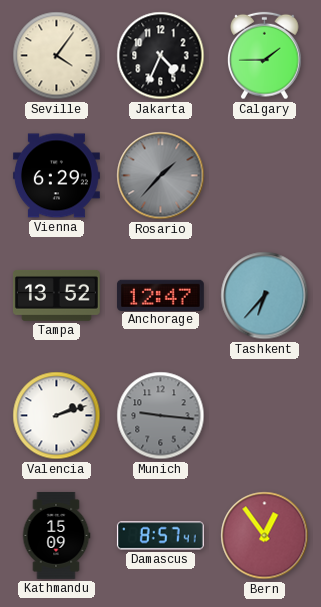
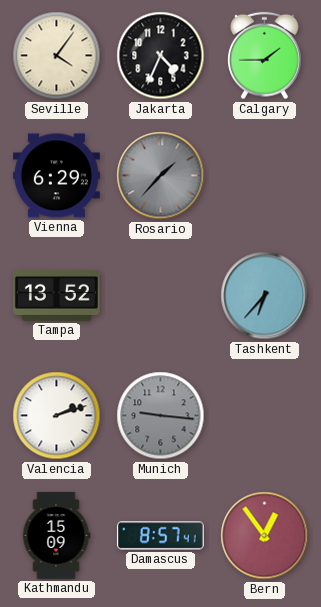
Anchorage: 12:47 -> none (160, 295)
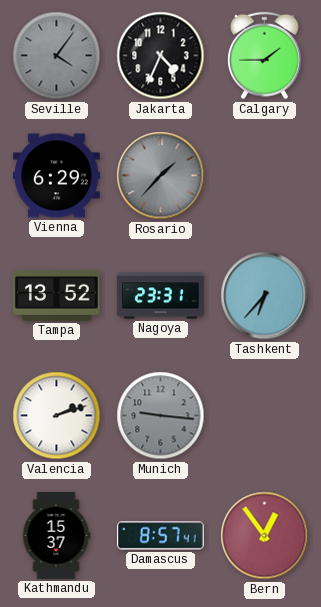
Seville dial: cream -> grey (57, 56)
Nagoya: none -> 23:31 (160, 296)
Kathmandu: 15:09 -> 15:37 (56, 535)
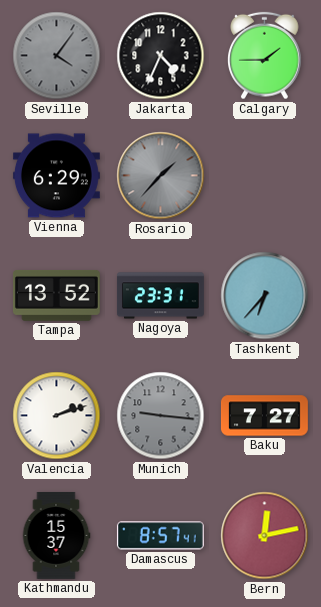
Baku: none -> 7:27 (265, 416)
Bern: 12:54 -> 12:13 (265, 536)
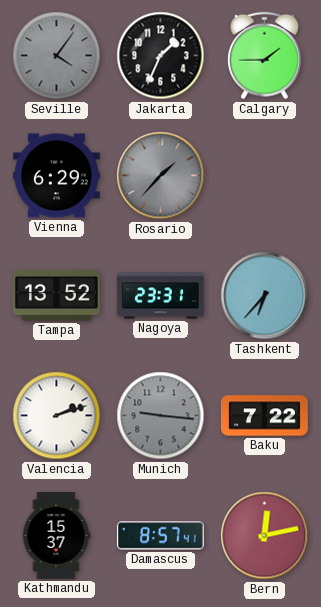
Jakarta: 4:34 -> 1:34 (161, 56)
Baku: 7:27 -> 7:22 (265, 416)
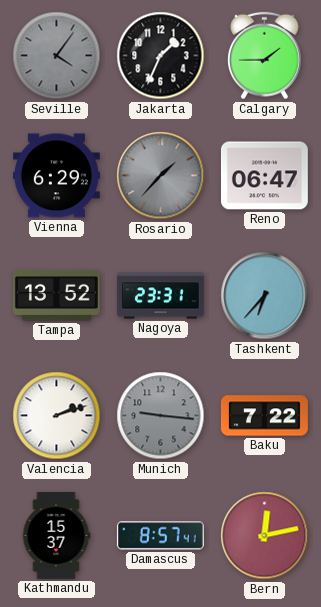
Reno: none -> 06:47 (264, 176)
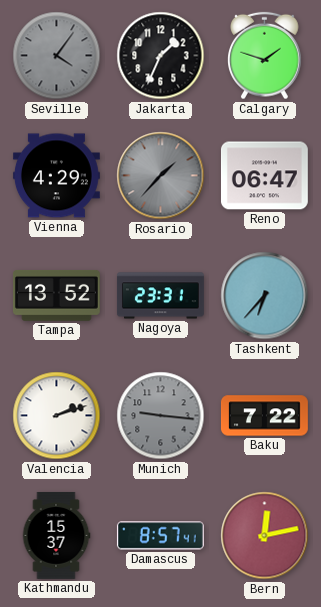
Calgary: 1:45 -> 1:48 (265, 56)
Vienna: 6:29 -> 4:29 (56, 176)
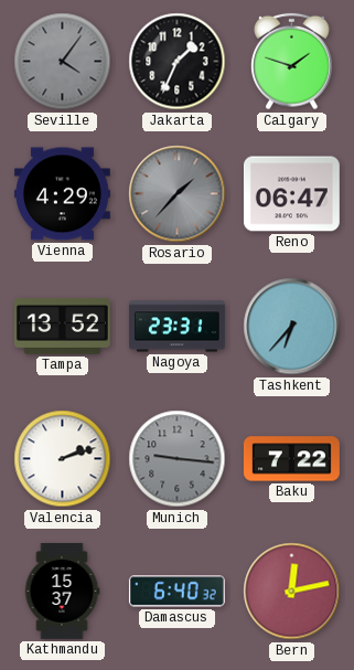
Damascus: 8:57 -> 6:40 (176, 592)
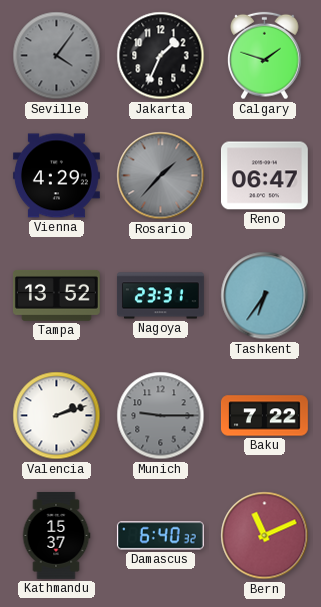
Tashkent: 6:37 -> 6:36 (265, 296)
Munich: 9:16 -> 9:15 (161, 416)
Bern: 12:13 -> 11:11 (265, 536)
